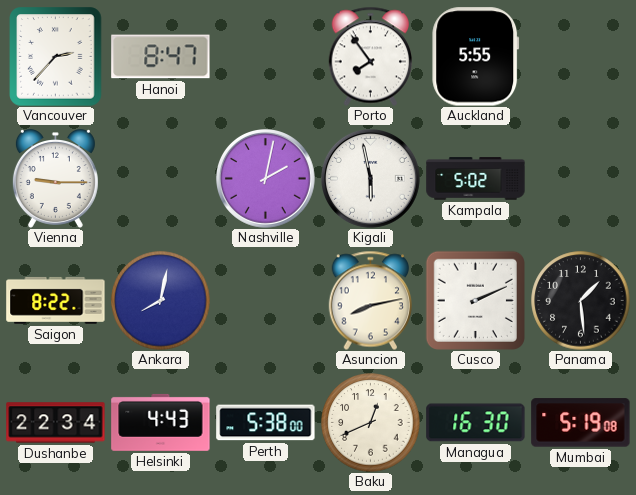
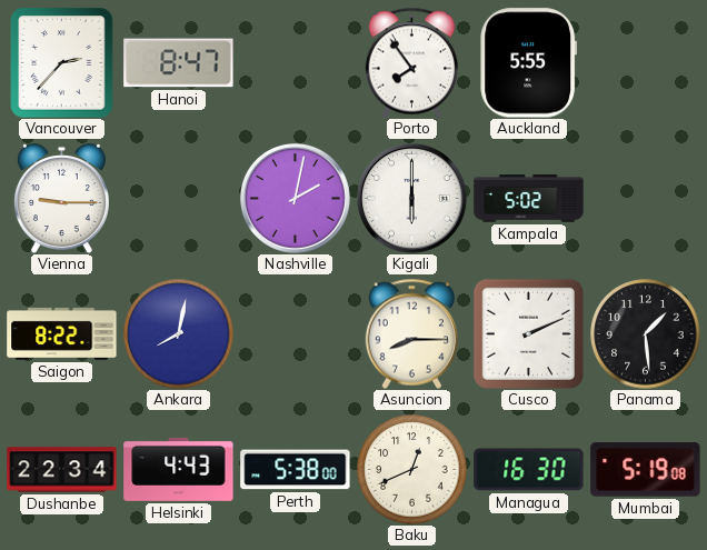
Kigali: 5:58 -> 6:00 (412, 199)
Asuncion: 8:13 -> 8:15 (411, 333)
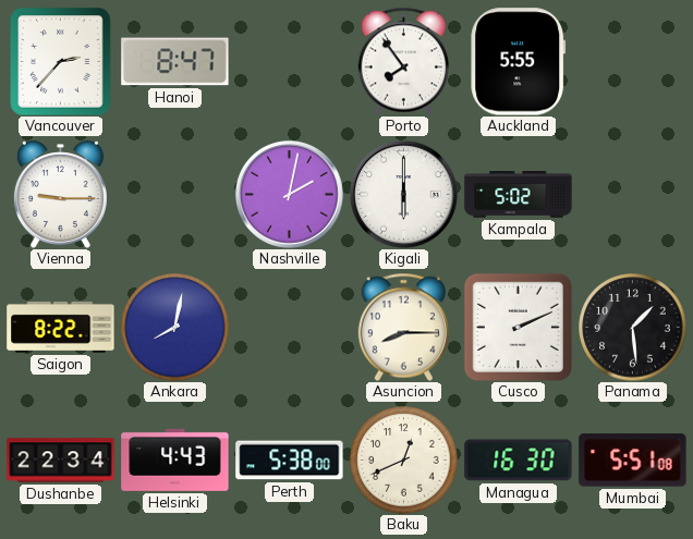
Mumbai: 5:19 -> 5:51 (633, 461)
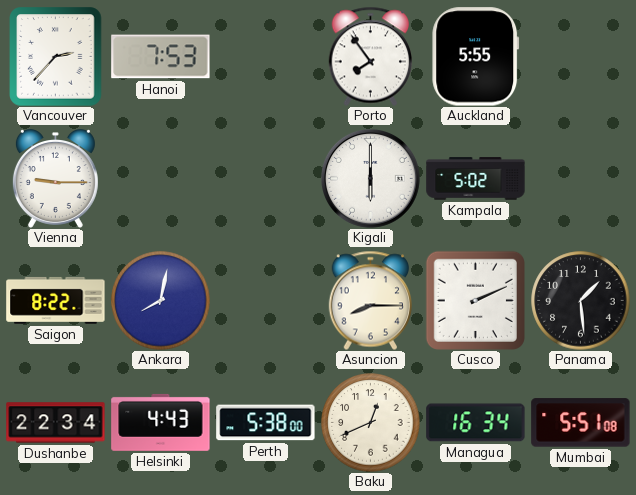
Hanoi: 8:47 -> 7:53 (161, 57)
Nashville: 2:02 -> none (290, 195)
Managua: 16:30 -> 16:34 (476, 423)
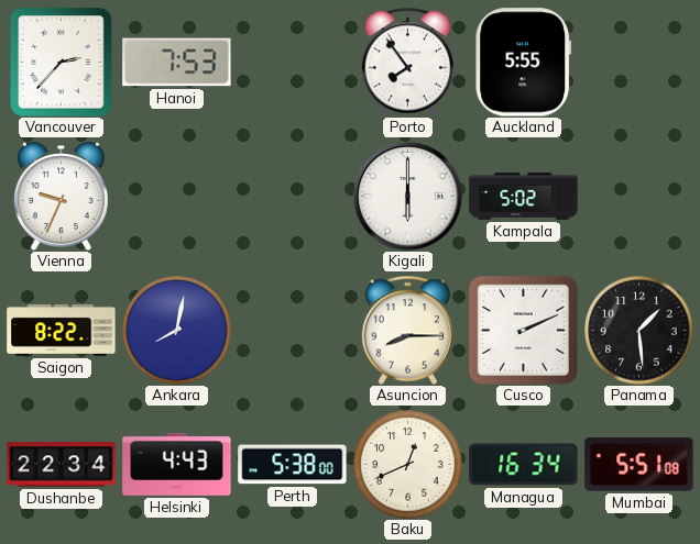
Vienna: 9:15 -> 9:34 (61, 197)
